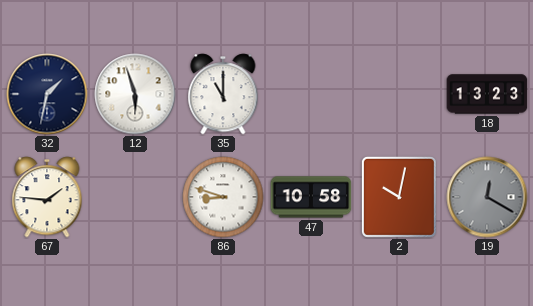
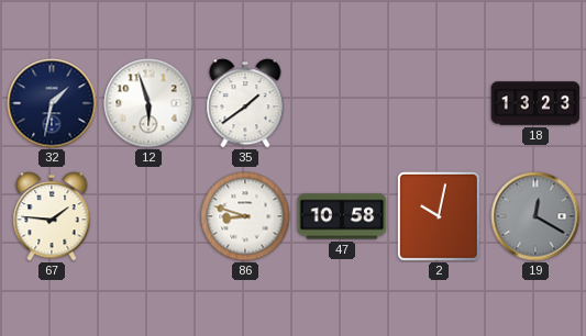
35: 11:00 -> 1:39 (245, 103)
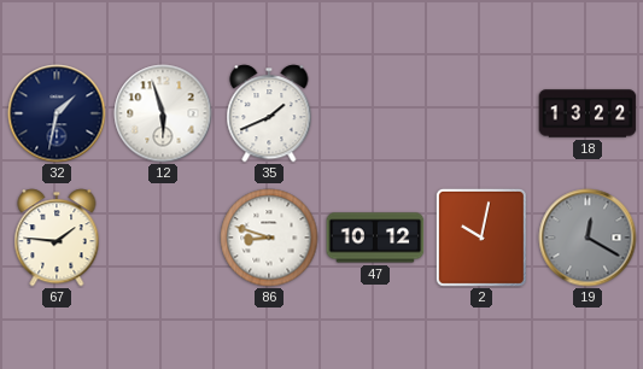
35: 1:39 -> 1:41 (269, 113)
18: 13:23 -> 13:22 (588, 113)
47: 10:58 -> 10:12 (375, 238)
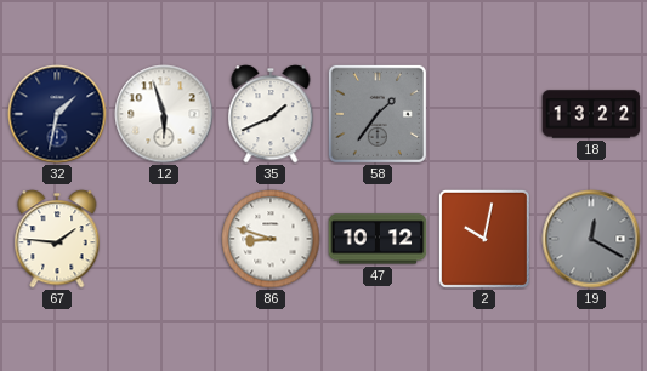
58: none -> 1:36 (378, 114)
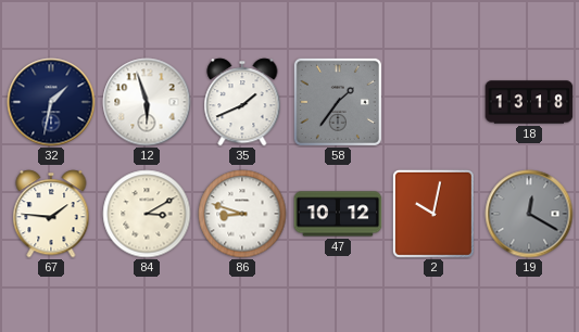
18: 13:22 -> 13:18 (529, 102)
84: none -> 3:10 (147, 214)
